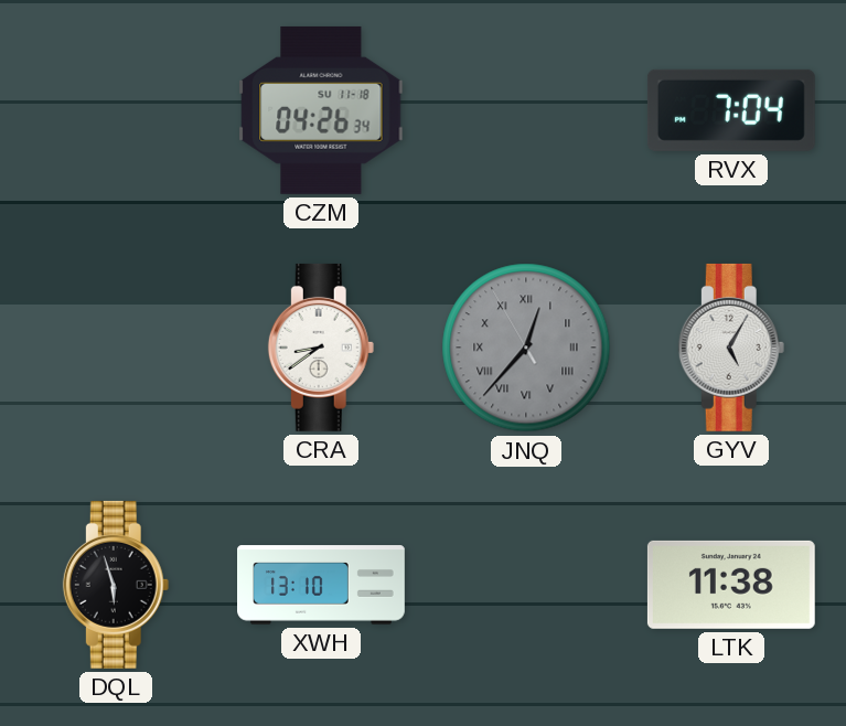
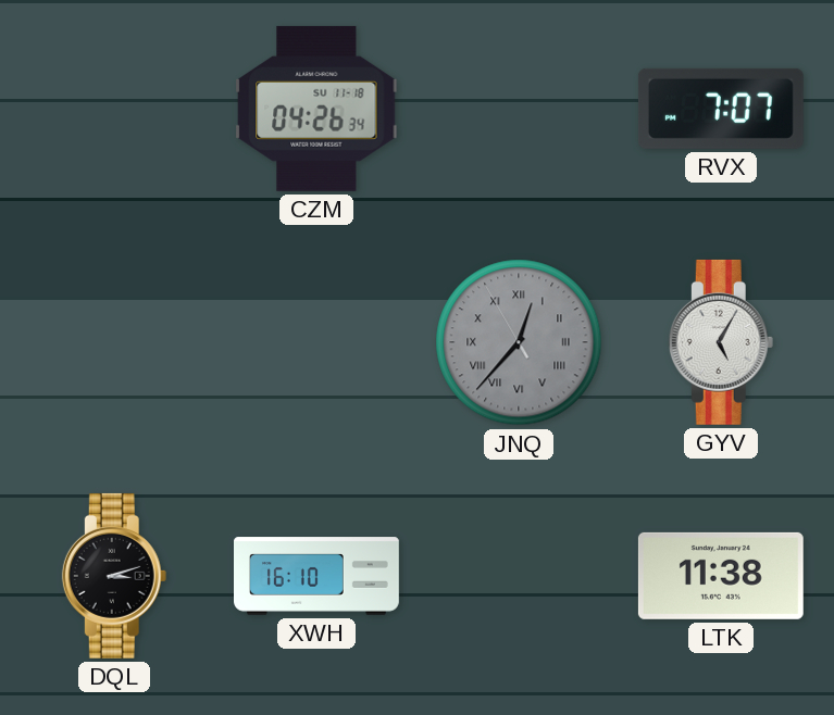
RVX: 7:04 -> 7:07 (721, 109)
CRA: 8:39 -> none (321, 348)
DQL: 5:57 -> 3:12 (114, 576)
XWH: 13:10 -> 16:10 (318, 576)
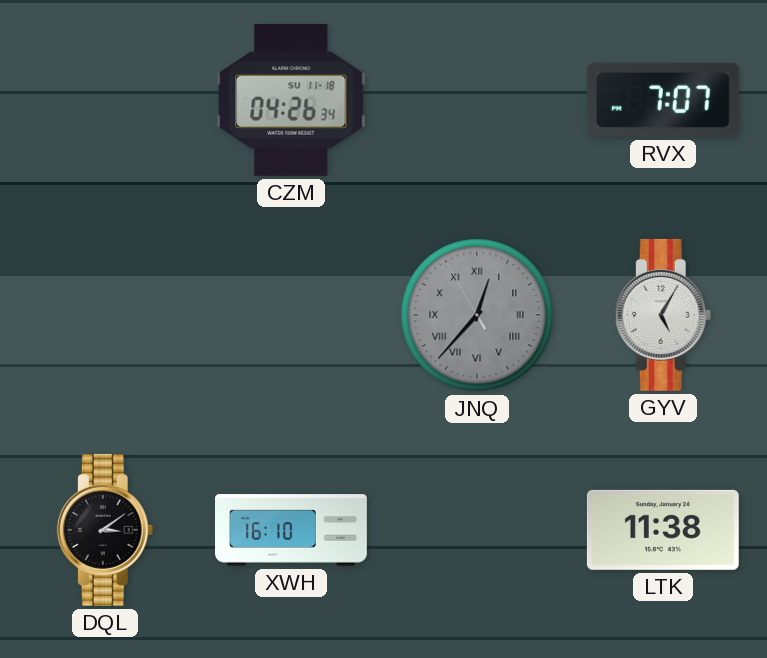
DQL: 3:12 -> 3:09 (105, 530)
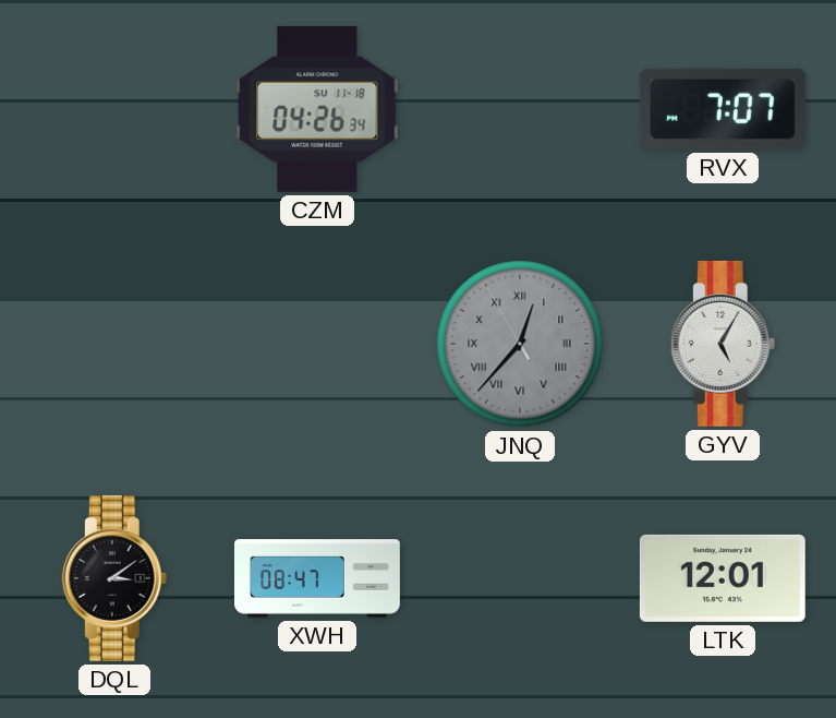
XWH: 16:10 -> 08:47 (318, 578)
LTK: 11:38 -> 12:01 (723, 578)
